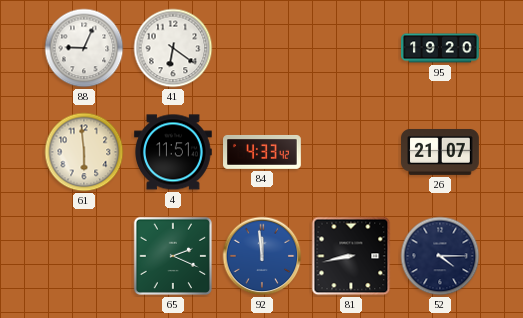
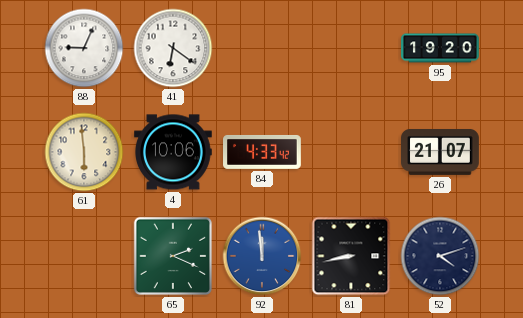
4: 11:51 -> 10:06 (174, 152)
52: 4:15 -> 4:12 (440, 256)
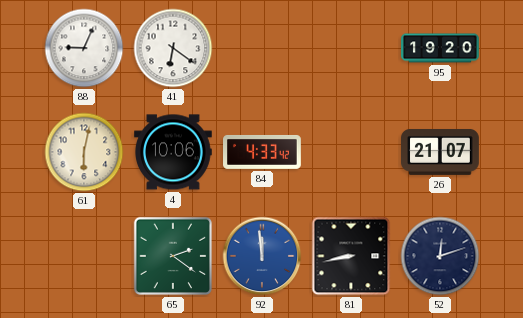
61: 5:59 -> 6:02 (84, 152)
65: 2:19 -> 2:21 (173, 256)
52: 4:12 -> 12:12 (440, 256)
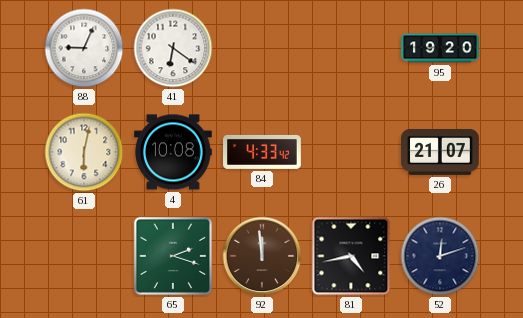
4: 10:06 -> 10:08 (174, 152)
65: 2:21 -> 2:18 (173, 256)
92 dial: blue -> brown (262, 256)
81: 8:43 -> 4:43 (351, 256)
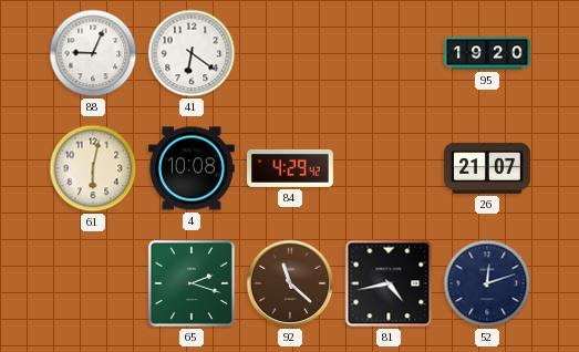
84: 4:33 -> 4:29 (291, 168)
92: 11:59 -> 11:22 (290, 283)
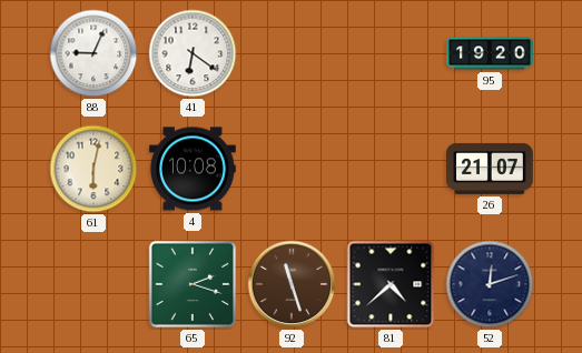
84: 4:29 -> none (291, 168)
92: 11:22 -> 11:27 (292, 284)
81: 4:43 -> 4:38 (391, 284)
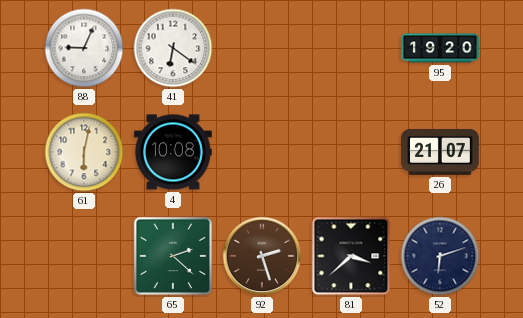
65: 2:18 -> 2:22 (173, 256)
92: 11:27 -> 2:27 (262, 256)
81: 4:38 -> 3:38 (351, 256)
52: 12:12 -> 6:12 (440, 256)
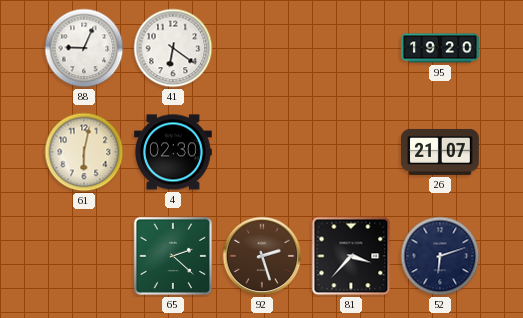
4: 10:08 -> 02:30 (174, 152)
81: 3:38 -> 3:37 (351, 256)
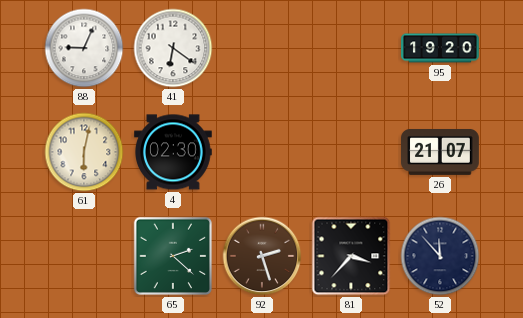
52: 6:12 -> 11:53 (440, 256)
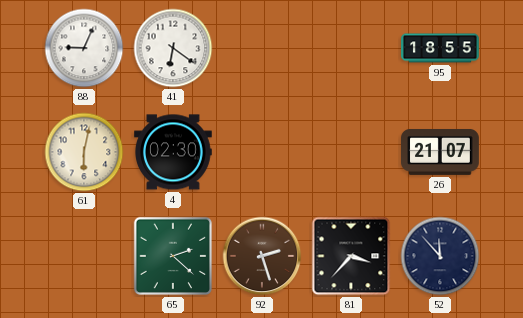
95: 19:20 -> 18:55 (440, 48)
